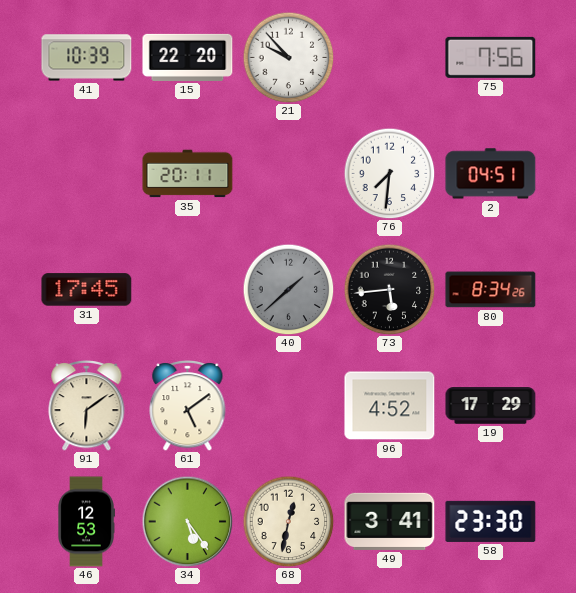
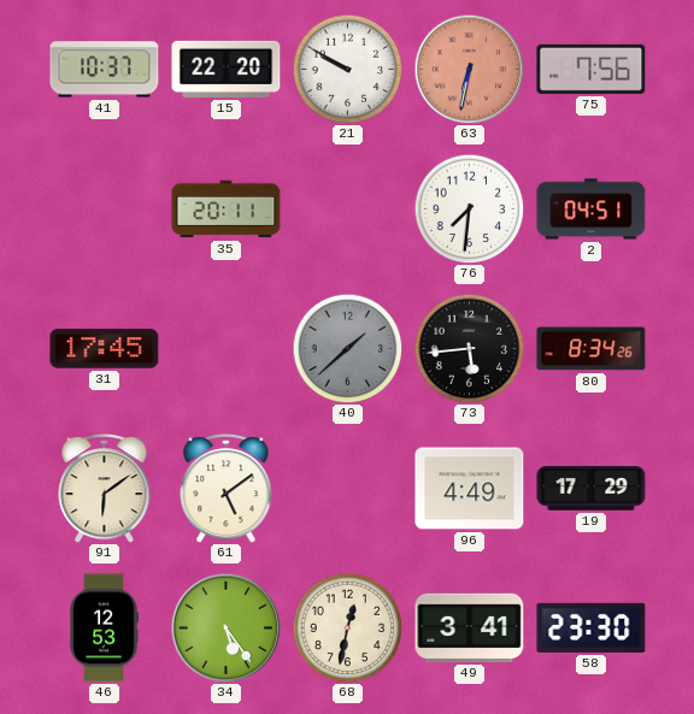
41: 10:39 -> 10:37 (105, 70)
21: 9:53 -> 9:50 (347, 69)
63: none -> 6:32 (469, 69)
96: 4:52 -> 4:49 (470, 489)
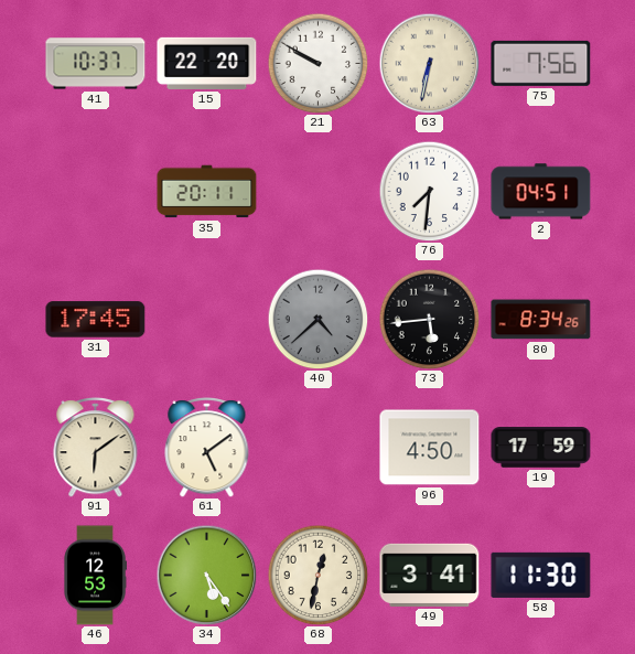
63 dial: salmon -> cream (429, 63)
40: 1:38 -> 4:38 (317, 319)
96: 4:49 -> 4:50 (430, 448)
19: 17:29 -> 17:59 (541, 448)
58: 23:30 -> 11:30 (541, 575)
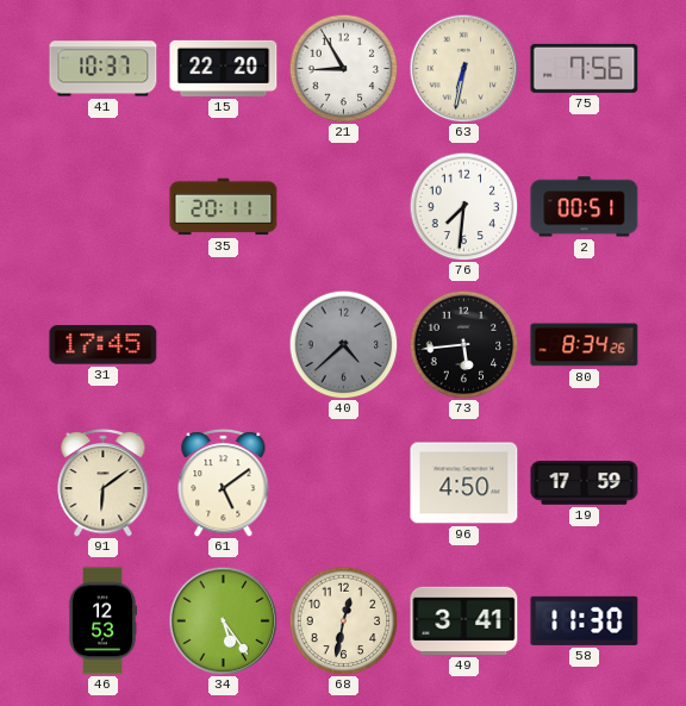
21: 9:50 -> 8:55 (343, 68)
2: 04:51 -> 00:51 (585, 207)
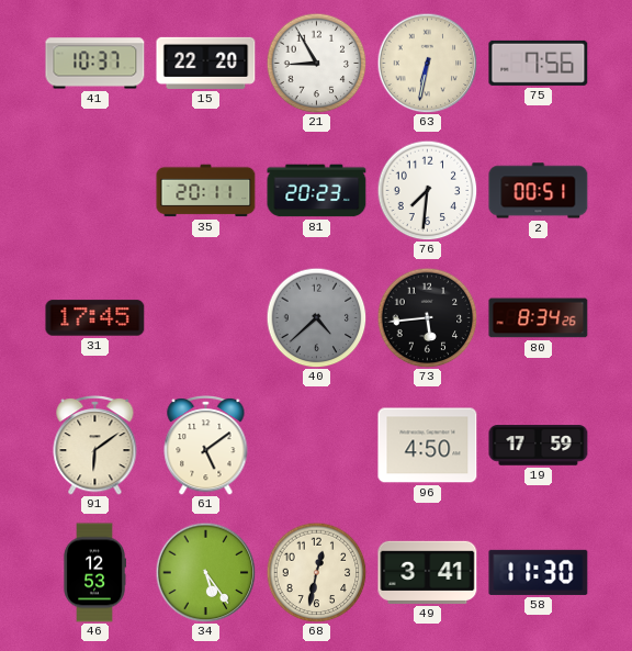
81: none -> 20:23 (317, 191)
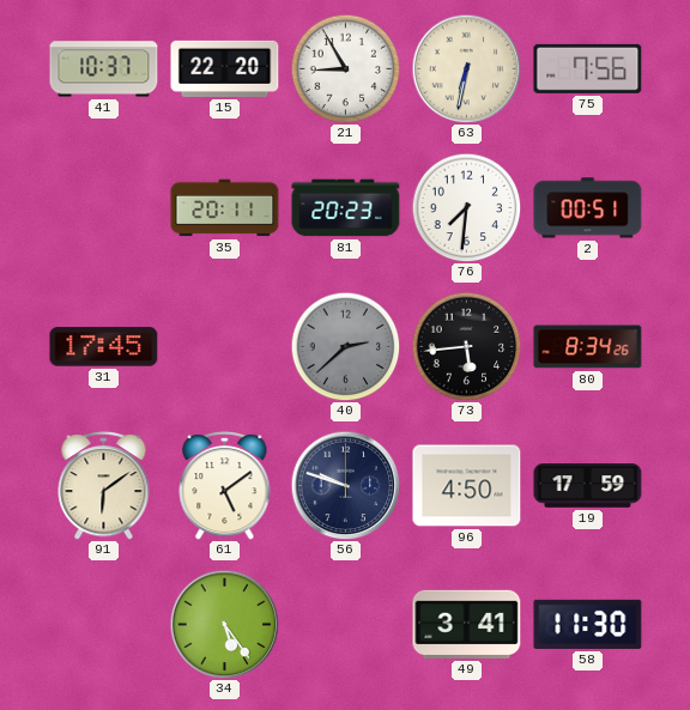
40: 4:38 -> 2:38 (345, 346)
56: none -> 9:48 (345, 485)
46: 12:53 -> none (94, 573)
68: 12:32 -> none (316, 572)
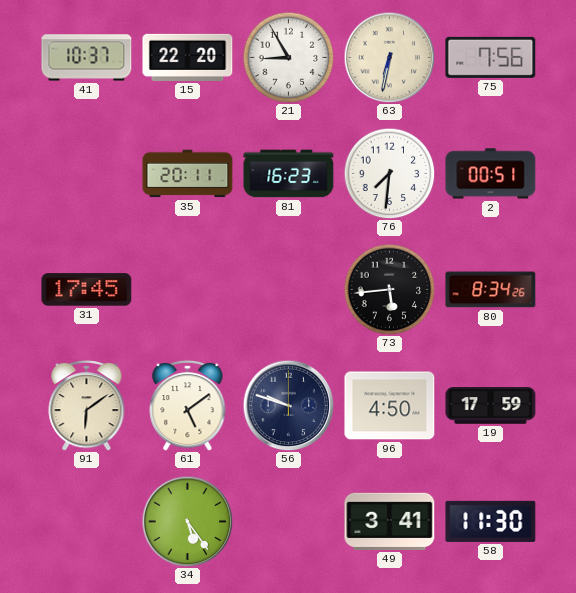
81: 20:23 -> 16:23 (289, 174)
40: 2:38 -> none (345, 346)
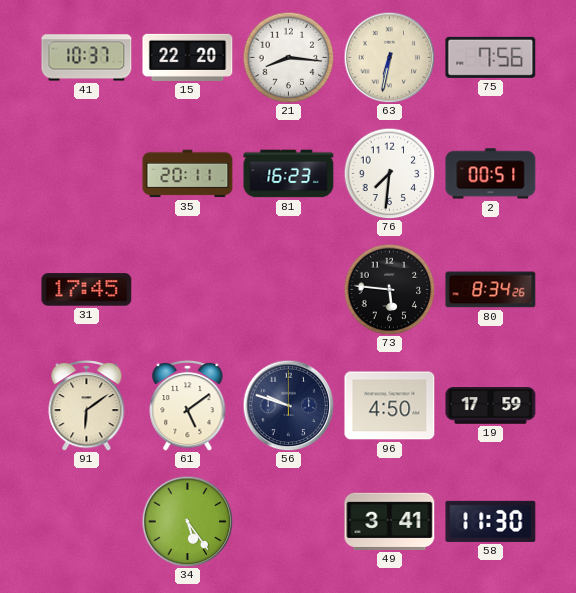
21: 8:55 -> 8:16 (288, 57)
73: 5:44 -> 5:46 (389, 289)
